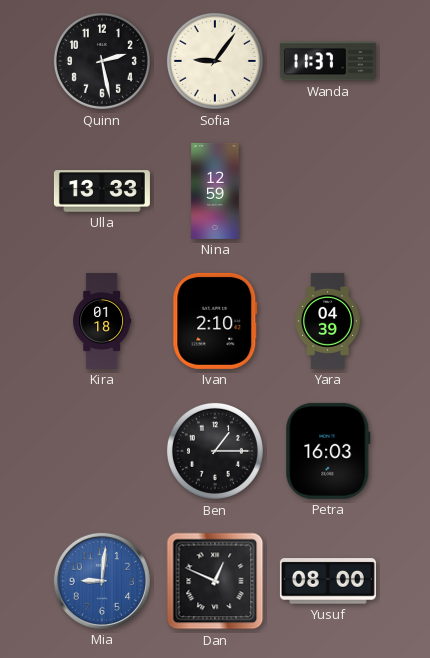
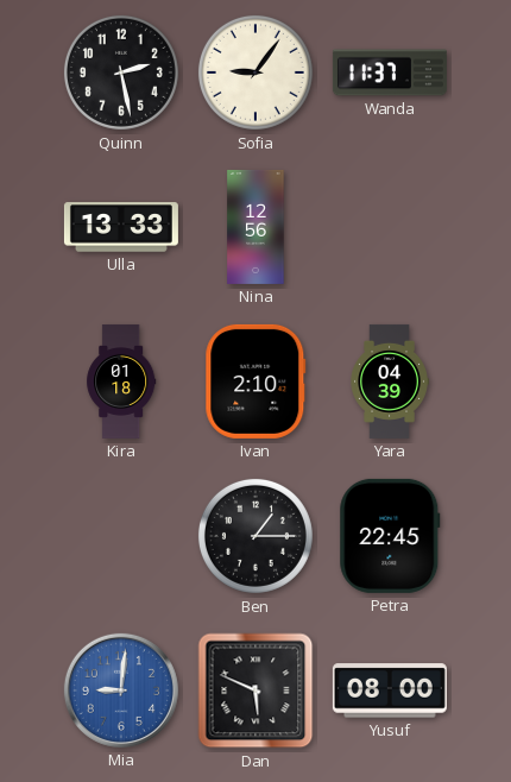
Nina: 12:59 -> 12:56 (255, 227)
Petra: 16:03 -> 22:45 (390, 536)
Dan: 12:49 -> 5:49 (255, 690)
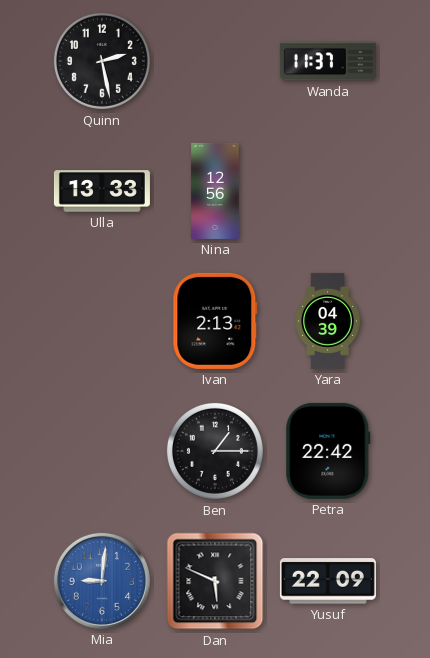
Sofia: 9:06 -> none (255, 72)
Kira: 01:18 -> none (121, 381)
Ivan: 2:10 -> 2:13 (215, 321)
Petra: 22:45 -> 22:42 (328, 451)
Yusuf: 08:00 -> 22:09 (328, 581)
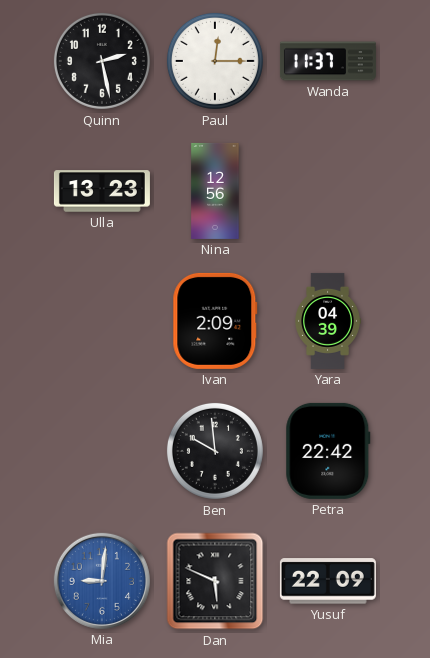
Paul: none -> 12:15 (215, 61)
Ulla: 13:33 -> 13:23 (102, 191)
Ivan: 2:13 -> 2:09 (215, 321)
Ben: 1:15 -> 9:59 (215, 451)
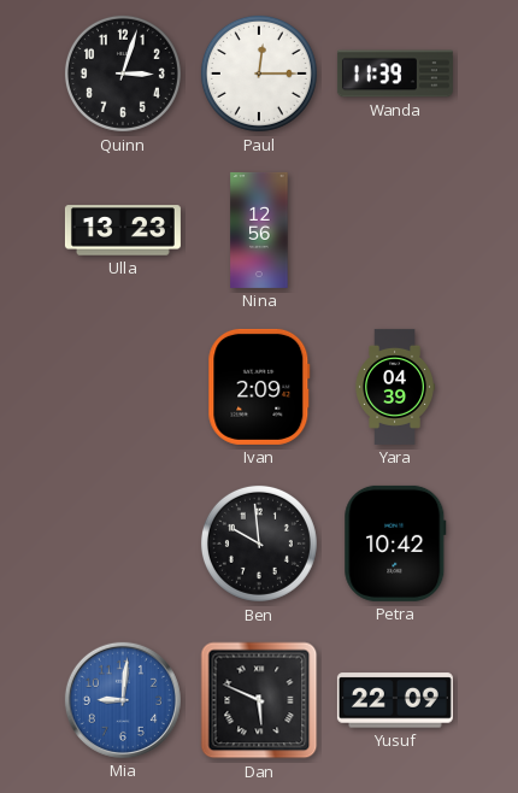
Quinn: 2:28 -> 3:03 (123, 74)
Wanda: 11:37 -> 11:39 (395, 74)
Petra: 22:42 -> 10:42 (395, 544)
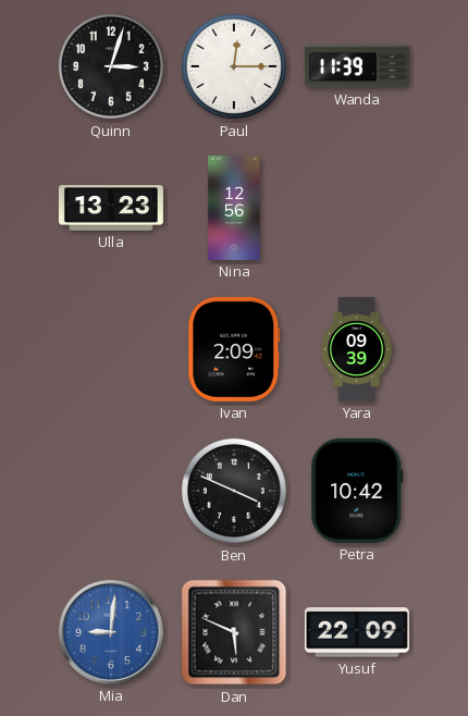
Yara: 04:39 -> 09:39 (357, 349)
Ben: 9:59 -> 3:49 (234, 491)
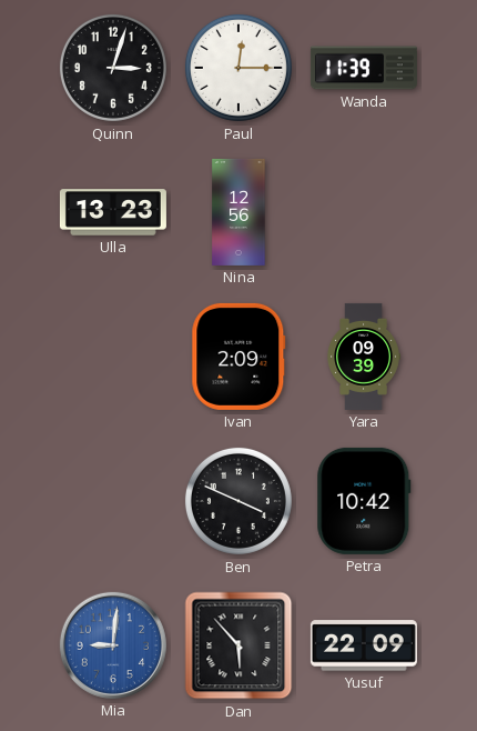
Dan: 5:49 -> 5:53 (238, 645)
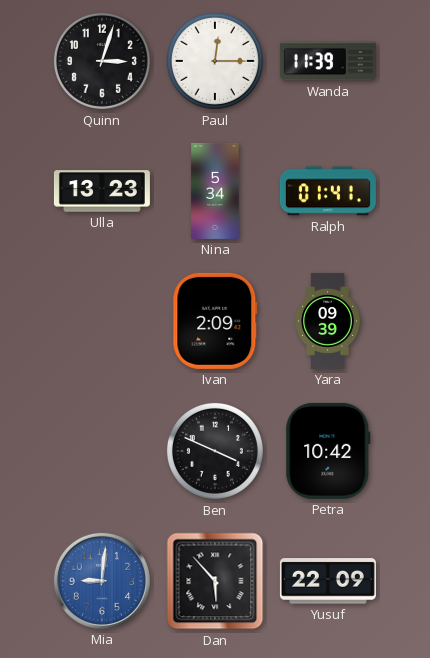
Nina: 12:56 -> 5:34 (215, 191)
Ralph: none -> 01:41 (328, 191)
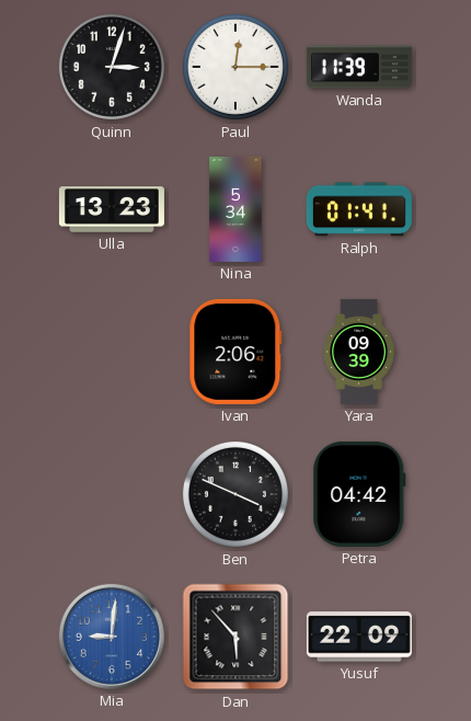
Ivan: 2:09 -> 2:06 (235, 352)
Petra: 10:42 -> 04:42 (359, 494)
